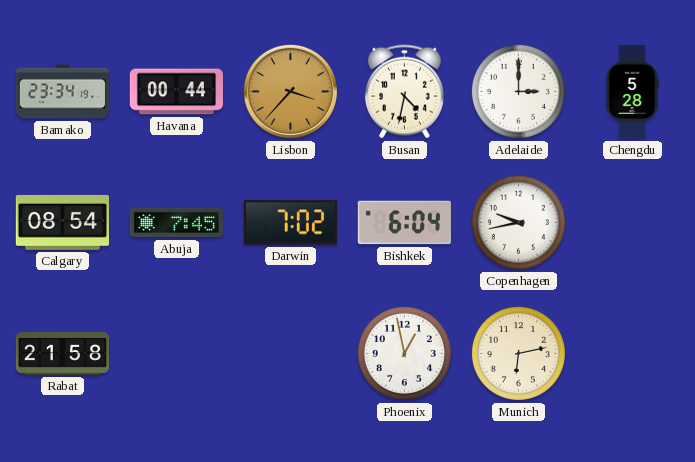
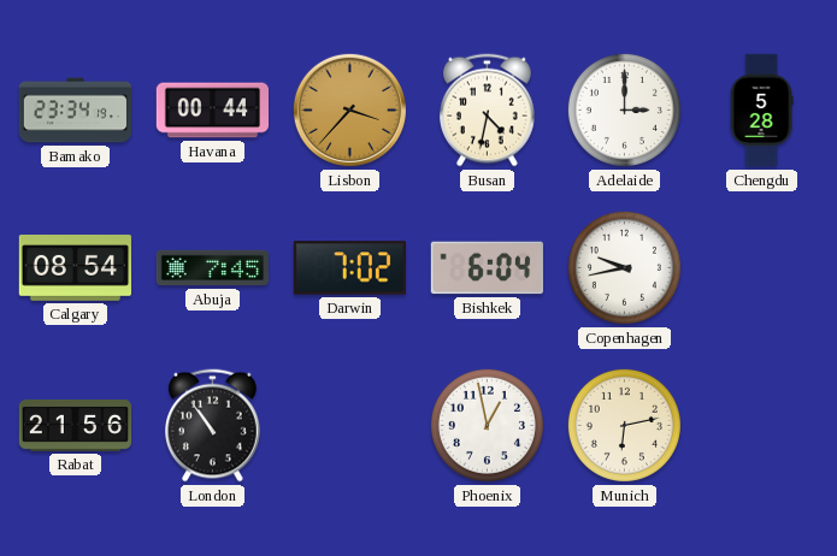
Rabat: 21:58 -> 21:56 (76, 425)
London: none -> 10:54 (213, 426)
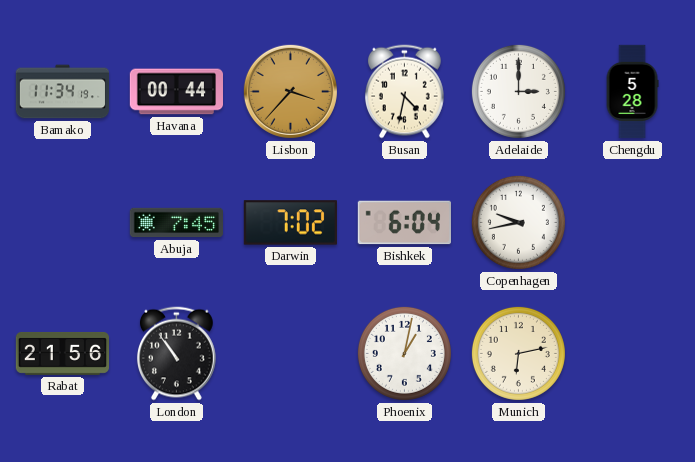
Bamako: 23:34 -> 11:34 (63, 92)
Calgary: 08:54 -> none (75, 267)
Phoenix: 12:58 -> 1:02 (404, 353)
